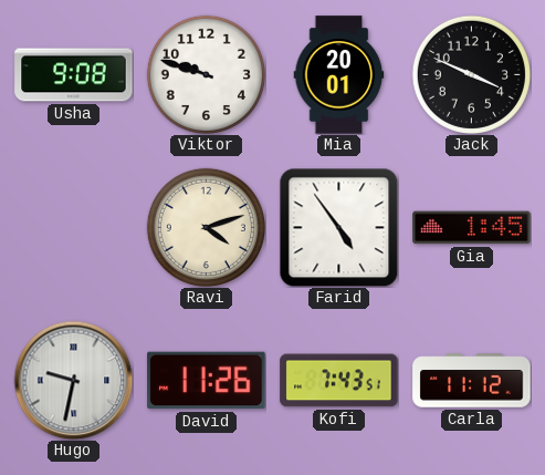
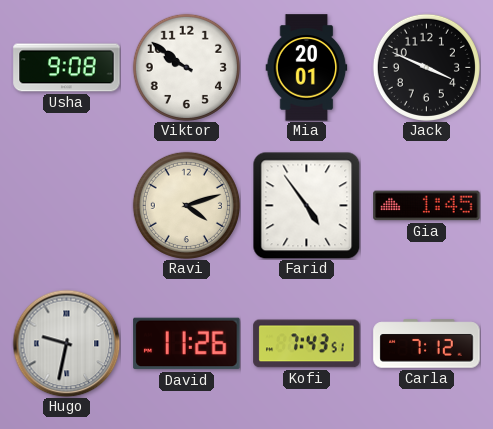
Viktor: 9:48 -> 9:51 (186, 67)
Carla: 11:12 -> 7:12 (427, 344)
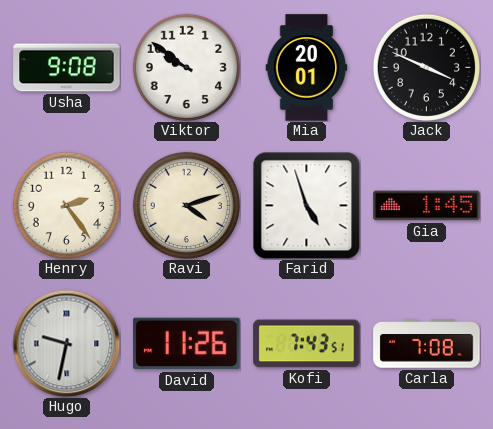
Henry: none -> 2:24 (66, 205)
Farid: 4:54 -> 4:57 (306, 205)
Carla: 7:12 -> 7:08 (427, 344)
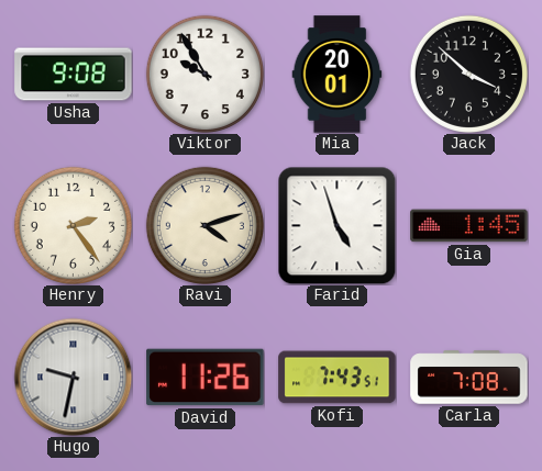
Viktor: 9:51 -> 9:55 (204, 74)
Jack: 3:49 -> 3:52 (468, 74)
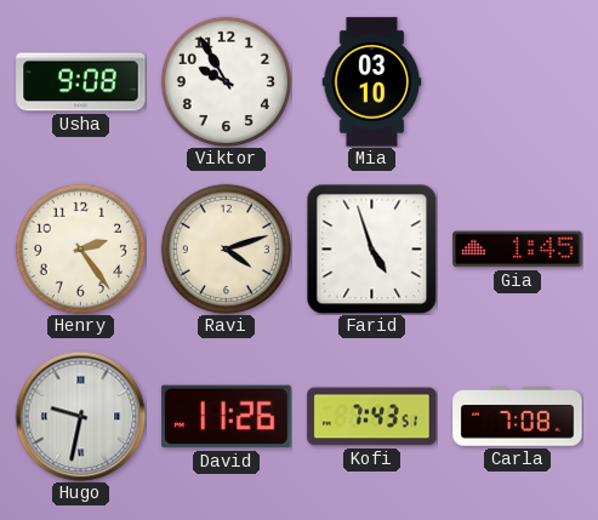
Mia: 20:01 -> 03:10 (372, 82)
Jack: 3:52 -> none (468, 74)
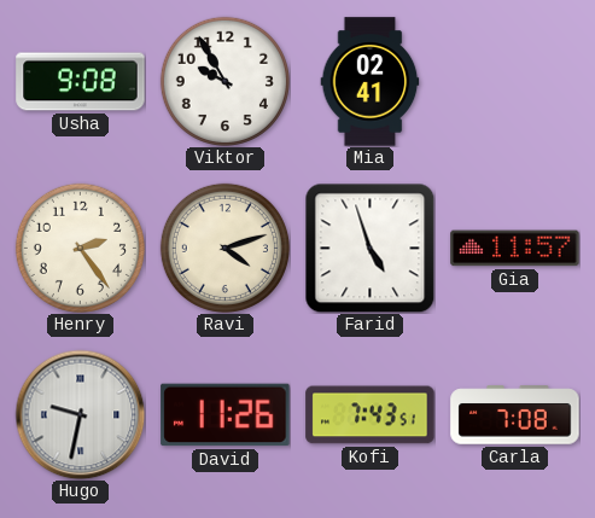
Mia: 03:10 -> 02:41 (371, 82)
Gia: 1:45 -> 11:57 (515, 249)
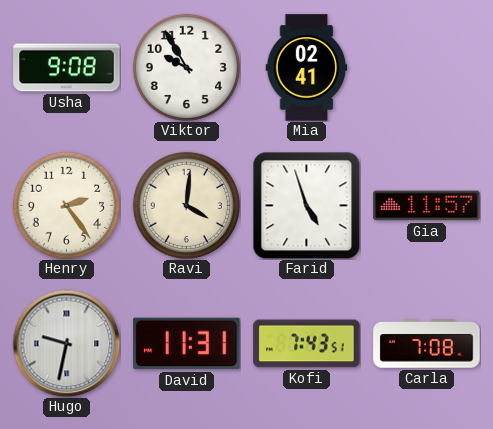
Ravi: 4:12 -> 4:01 (186, 205)
David: 11:26 -> 11:31 (187, 344)
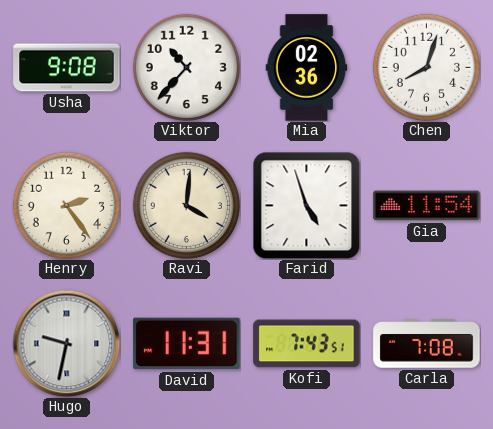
Viktor: 9:55 -> 10:37 (186, 67)
Mia: 02:41 -> 02:36 (307, 68)
Chen: none -> 8:03 (426, 67)
Gia: 11:57 -> 11:54 (427, 206)
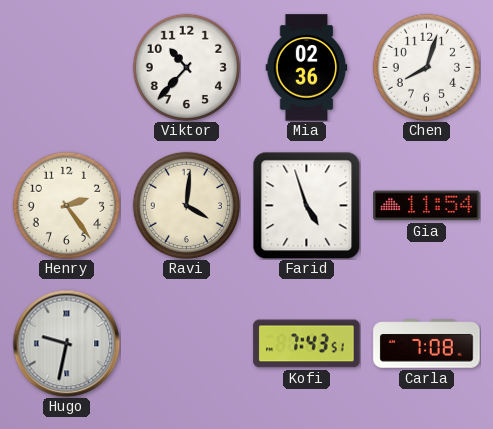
Usha: 9:08 -> none (67, 68)
David: 11:31 -> none (187, 344)
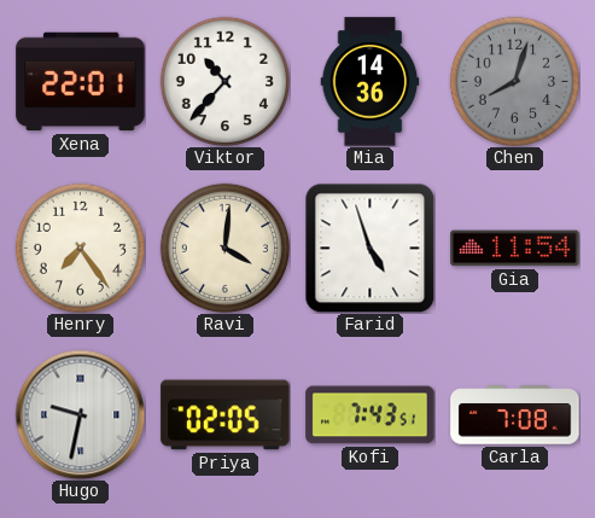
Xena: none -> 22:01 (81, 82)
Mia: 02:36 -> 14:36 (371, 82)
Chen dial: white -> grey (514, 81)
Henry: 2:24 -> 7:24 (80, 248)
Priya: none -> 02:05 (226, 415)
